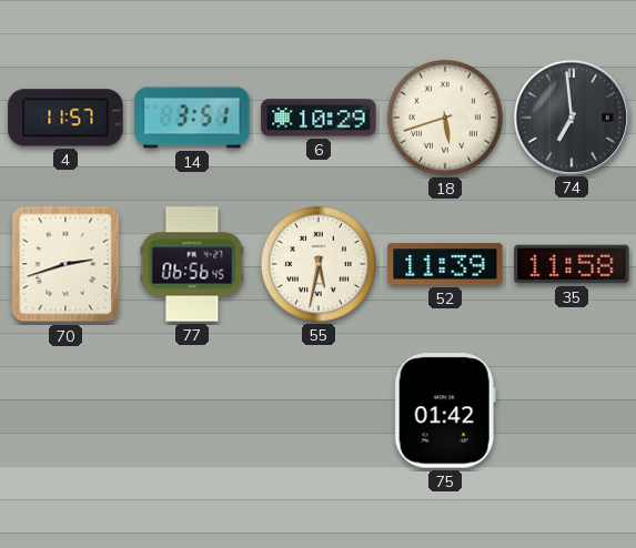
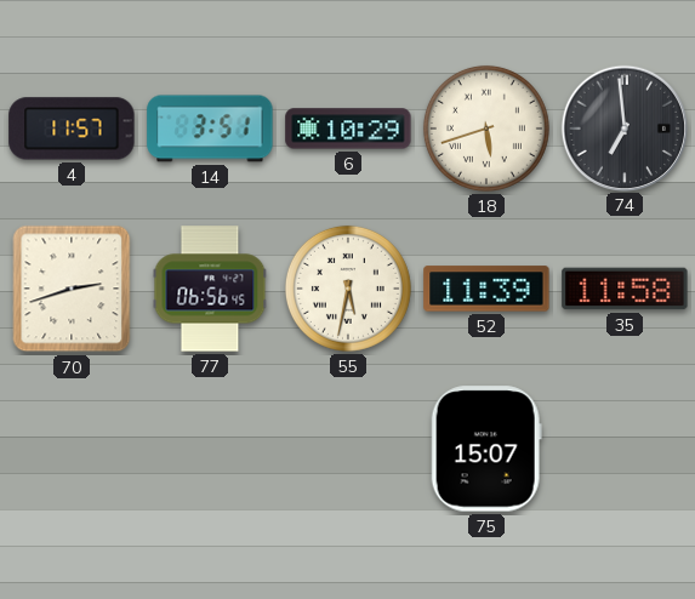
75: 01:42 -> 15:07 (486, 449)
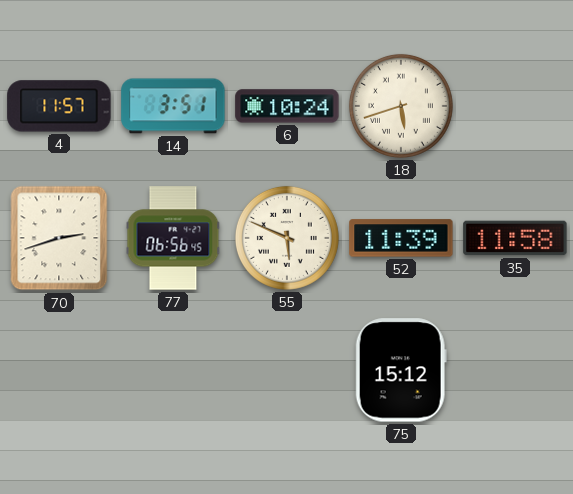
6: 10:29 -> 10:24 (287, 106)
74: 6:59 -> none (623, 127)
55: 5:32 -> 5:49 (287, 238)
75: 15:07 -> 15:12 (401, 370)
